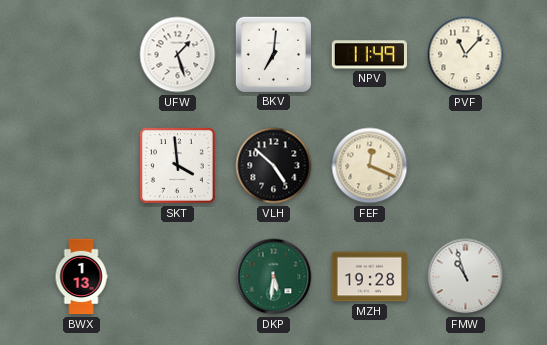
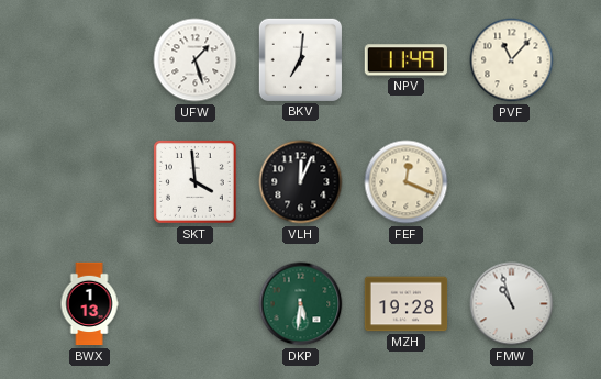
VLH: 4:52 -> 12:04 (301, 182)
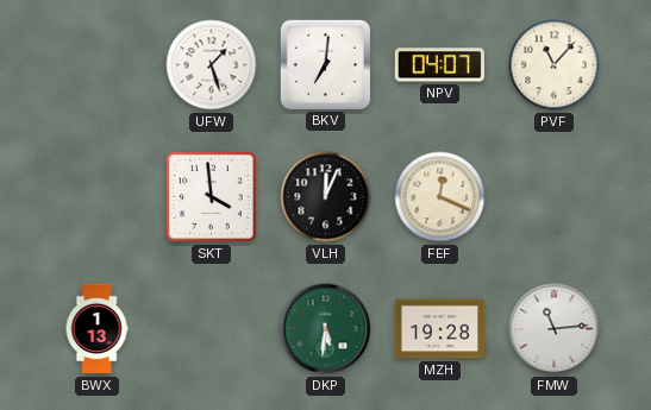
NPV: 11:49 -> 04:07 (439, 65)
FMW: 10:57 -> 11:14 (555, 329)
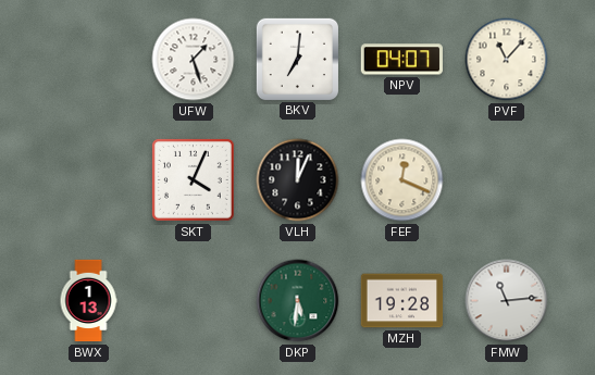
SKT: 3:59 -> 4:04 (193, 179)
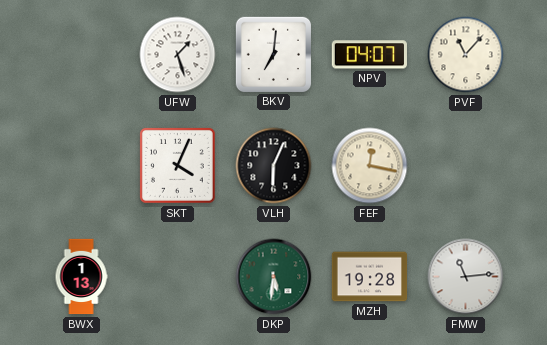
VLH: 12:04 -> 6:04 (274, 166)
FEF: 12:19 -> 12:17 (370, 166)
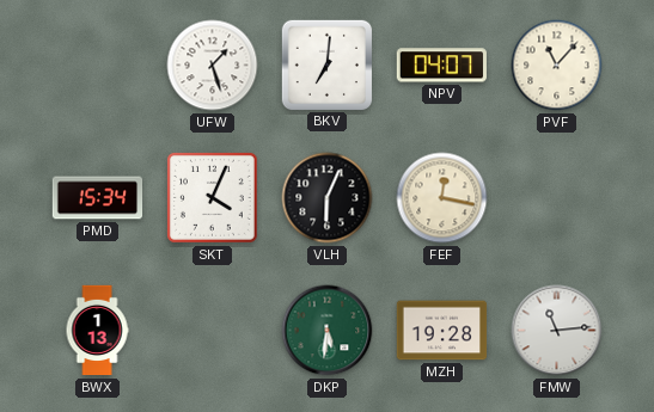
PMD: none -> 15:34 (98, 198)
